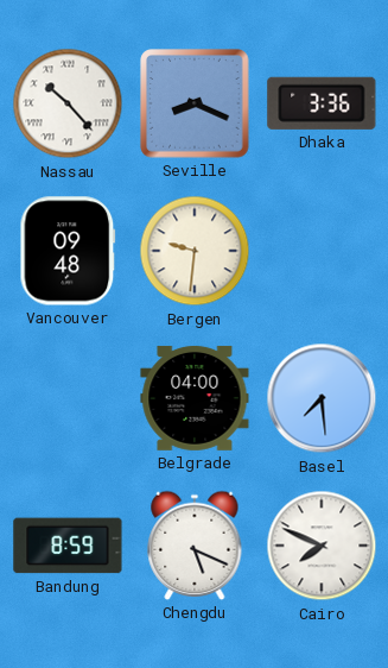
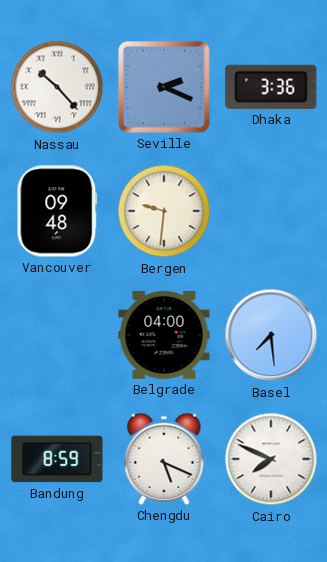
Seville: 8:19 -> 2:19 (164, 87)
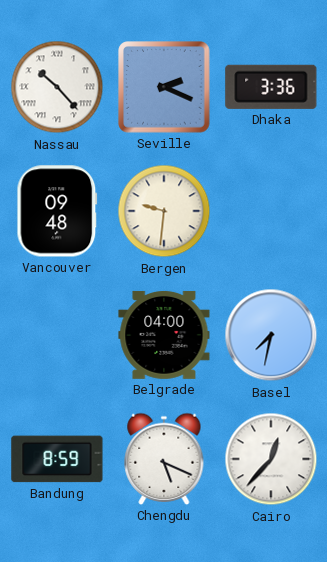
Basel: 7:29 -> 7:32 (271, 335)
Cairo: 7:49 -> 12:37 (271, 459)
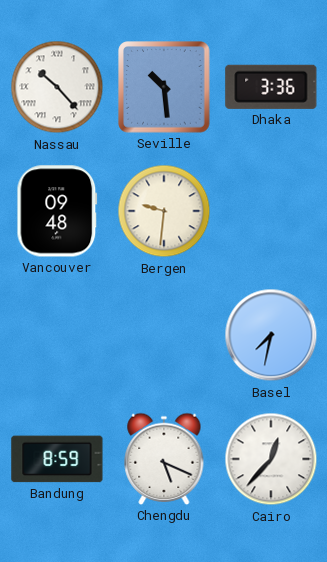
Seville: 2:19 -> 10:29 (164, 87)
Belgrade: 04:00 -> none (164, 335)
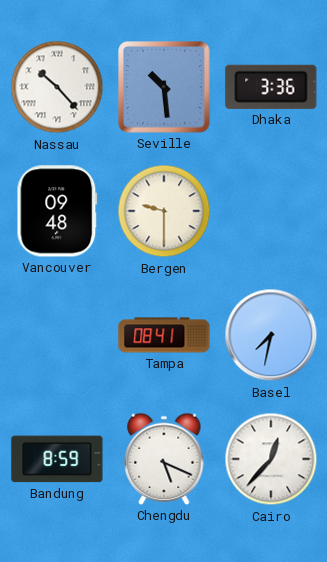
Bergen: 9:31 -> 9:30 (164, 211)
Tampa: none -> 08:41 (164, 335)
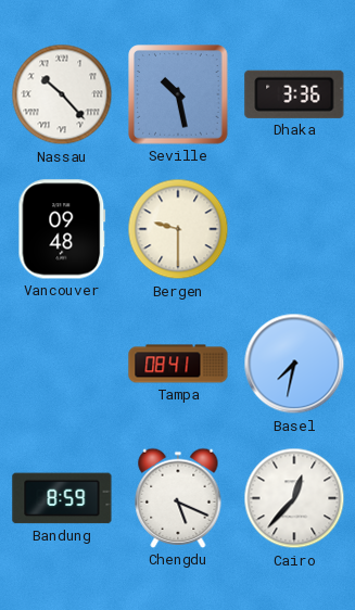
Seville: 10:29 -> 10:28 (178, 94)
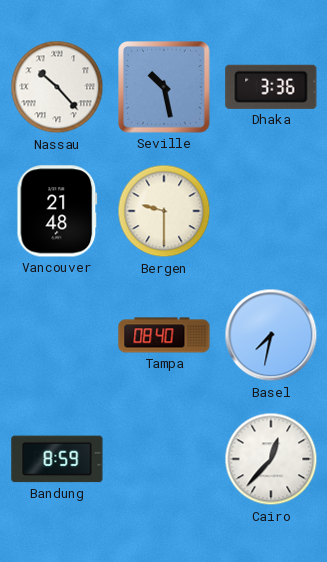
Vancouver: 09:48 -> 21:48 (57, 211)
Tampa: 08:41 -> 08:40 (164, 335)
Chengdu: 5:19 -> none (178, 498)
